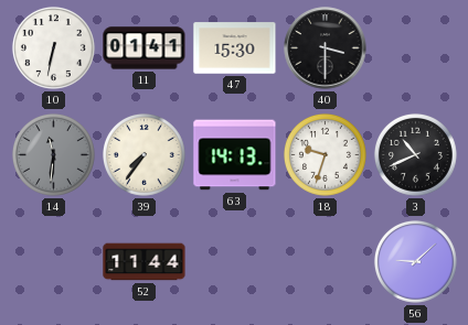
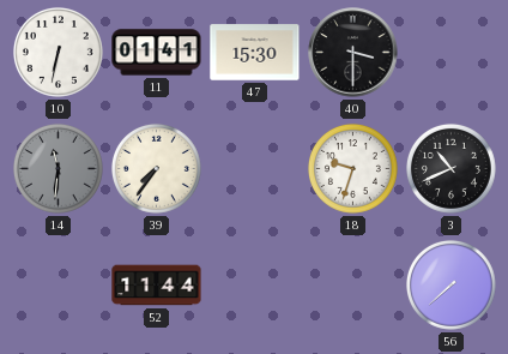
63: 14:13 -> none (235, 155)
56: 9:08 -> 7:38 (450, 284)
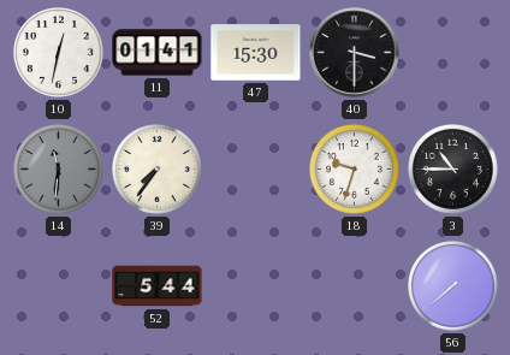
10: 6:32 -> 12:32 (58, 52)
3: 10:41 -> 10:45 (452, 168)
52: 11:44 -> 5:44 (158, 286)
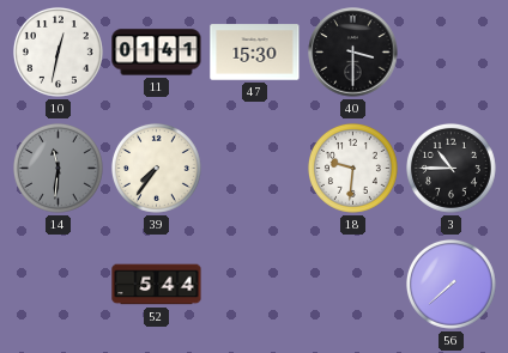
18: 9:33 -> 9:31 (352, 168)
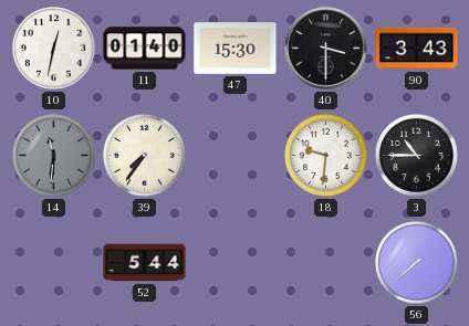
11: 01:41 -> 01:40 (145, 49)
90: none -> 3:43 (417, 49)
